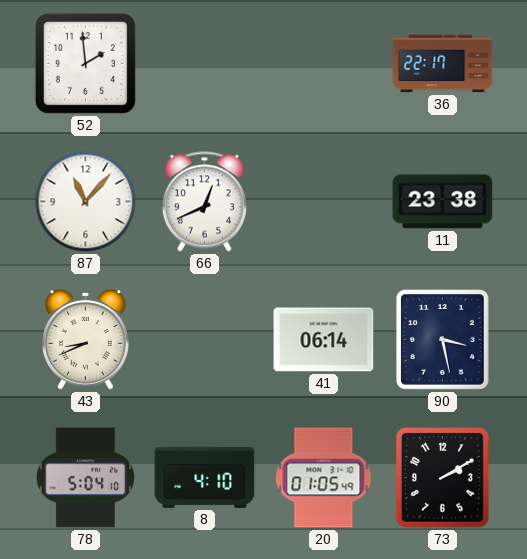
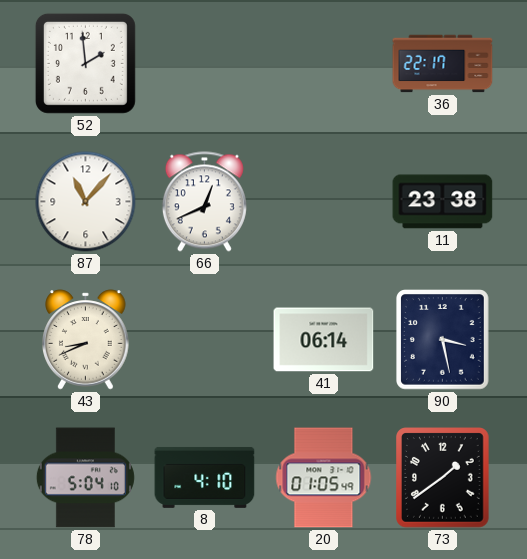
73: 2:10 -> 1:39 (443, 478)
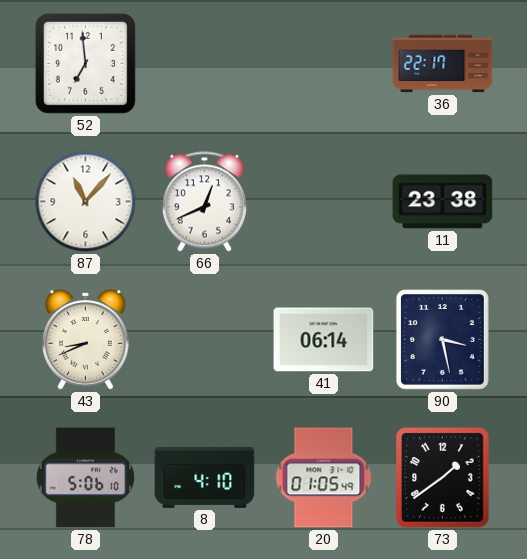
52: 1:59 -> 6:59 (85, 63)
78: 5:04 -> 5:06 (85, 478)
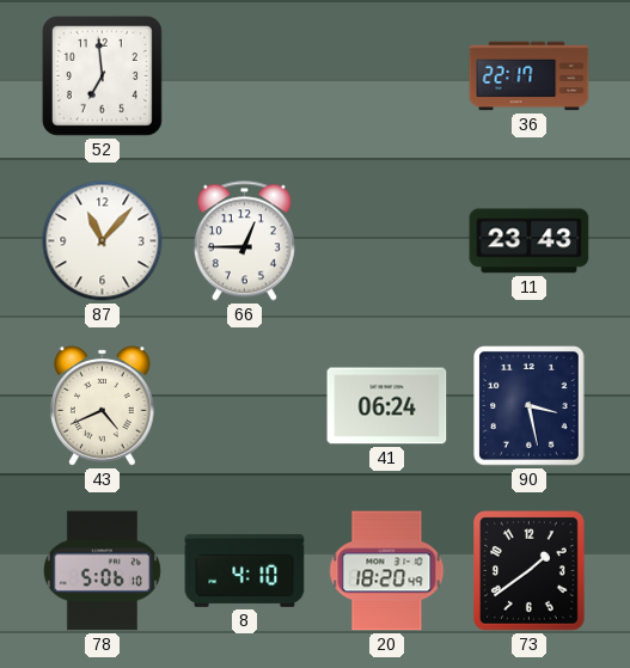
66: 12:41 -> 12:45 (244, 241)
11: 23:38 -> 23:43 (530, 241)
43: 8:41 -> 4:41 (103, 406)
41: 06:14 -> 06:24 (387, 406)
20: 01:05 -> 18:20 (387, 571)
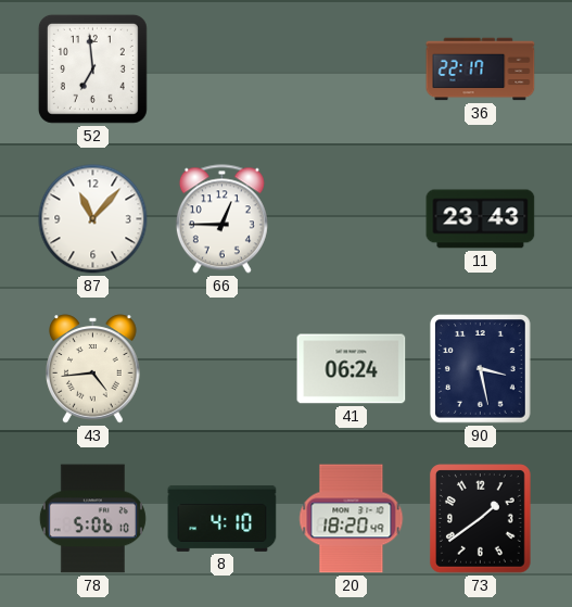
43: 4:41 -> 4:44 (93, 369)
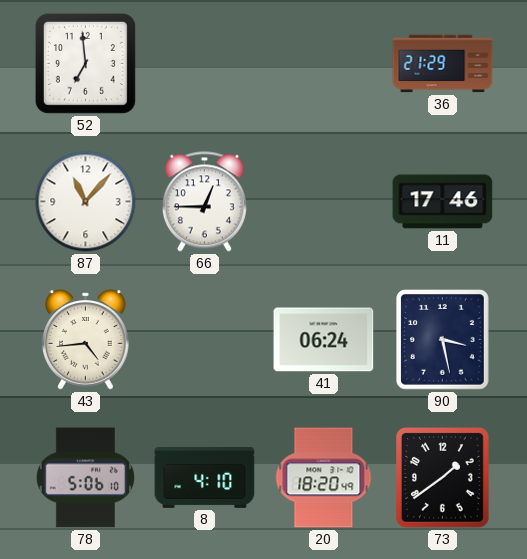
36: 22:17 -> 21:29 (443, 64)
11: 23:43 -> 17:46 (443, 202)
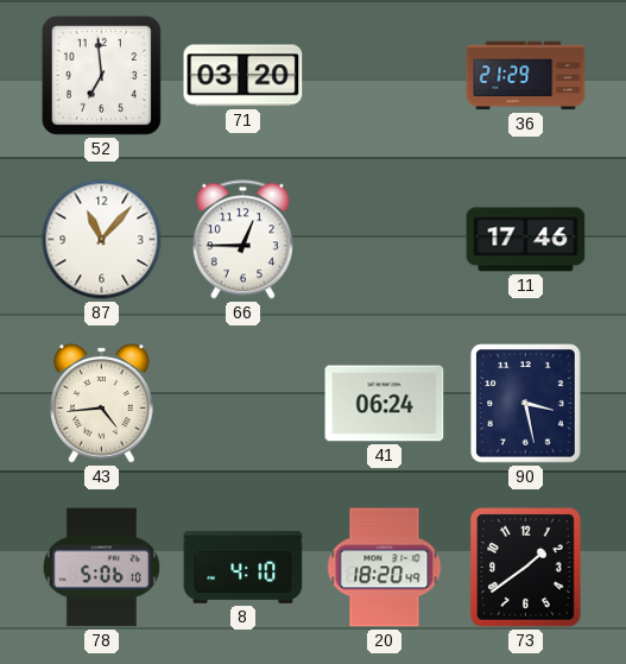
71: none -> 03:20 (244, 76)
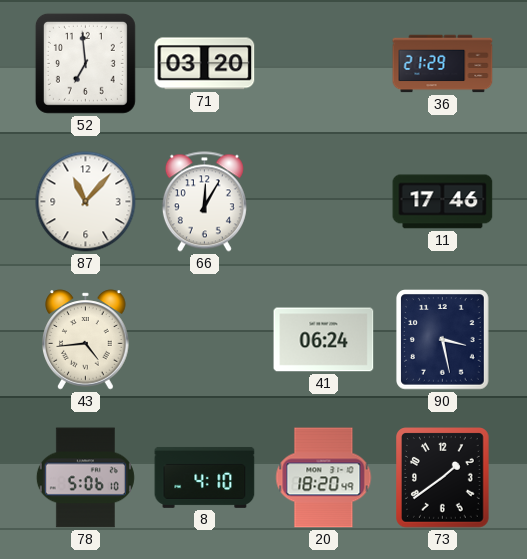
66: 12:45 -> 12:05 (204, 202)
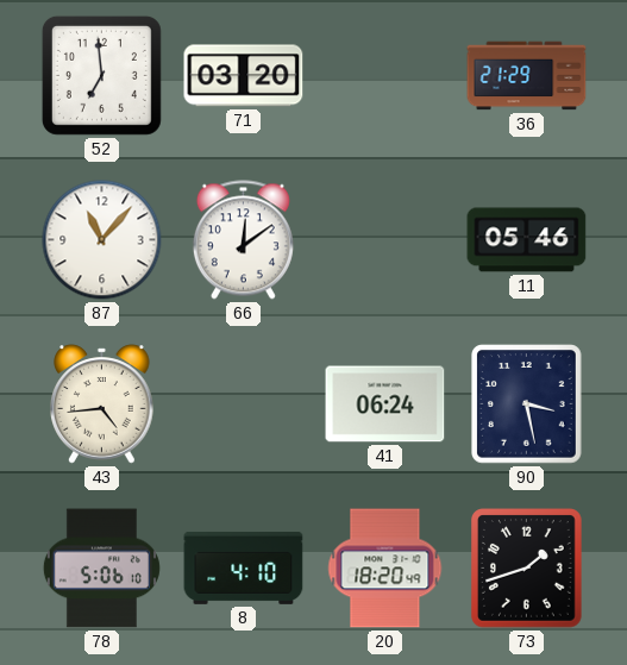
66: 12:05 -> 12:09 (243, 240)
11: 17:46 -> 05:46 (527, 240)
73: 1:39 -> 1:42 (527, 569)
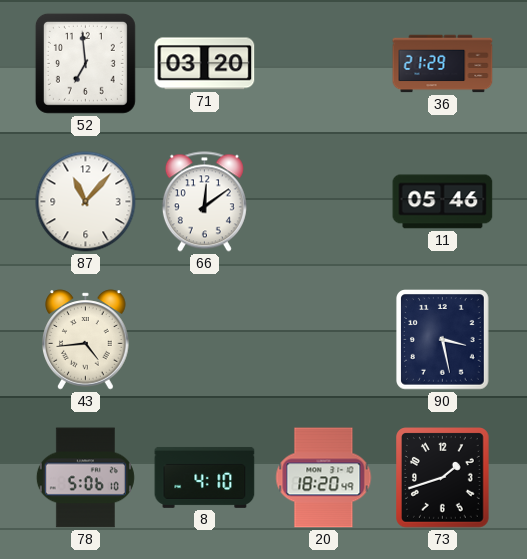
41: 06:24 -> none (385, 404)
